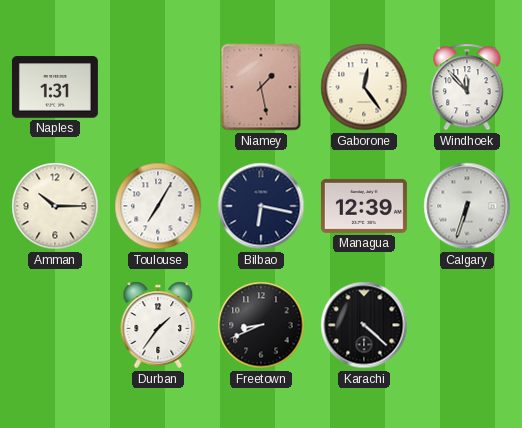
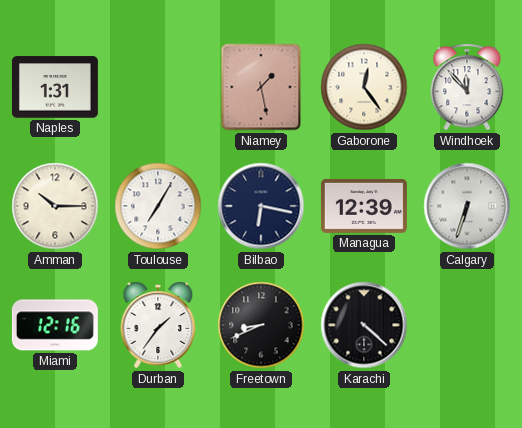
Miami: none -> 12:16 (55, 325)
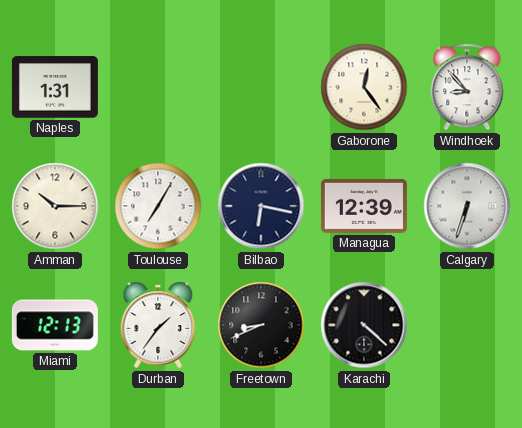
Niamey: 1:28 -> none (261, 87)
Windhoek: 11:53 -> 8:53 (467, 87)
Miami: 12:16 -> 12:13 (55, 325)
